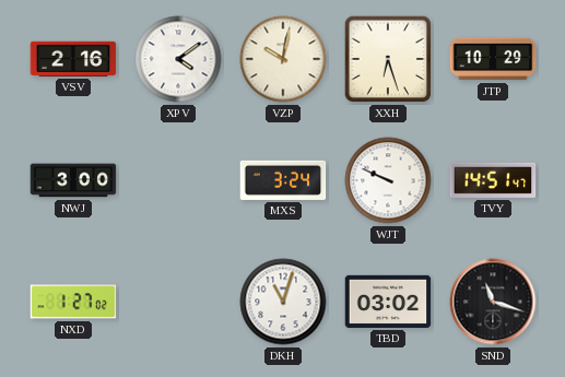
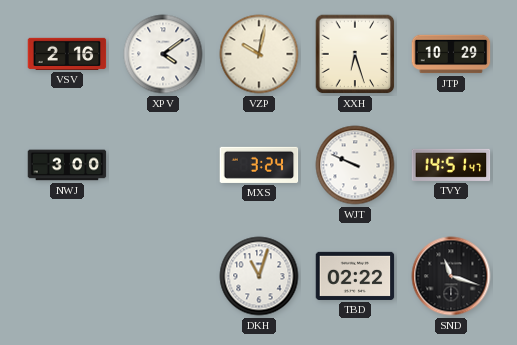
NXD: 1:27 -> none (73, 302)
TBD: 03:02 -> 02:22 (355, 276)
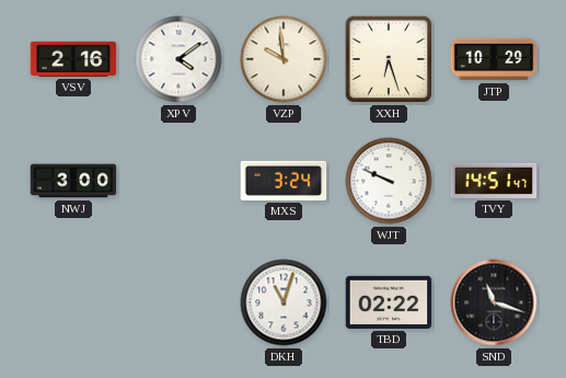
VZP: 10:02 -> 9:59 (284, 59)
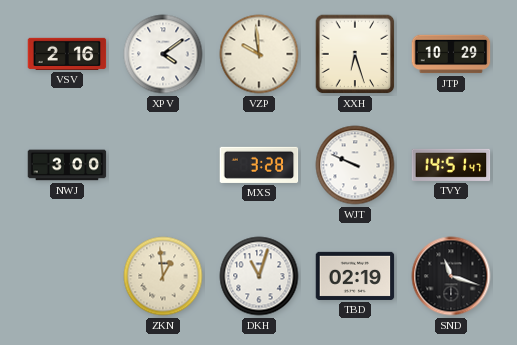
MXS: 3:24 -> 3:28 (259, 165)
ZKN: none -> 12:59 (163, 276)
TBD: 02:22 -> 02:19 (355, 276)
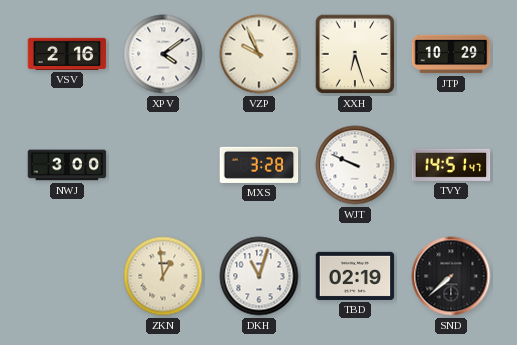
VZP: 9:59 -> 9:56 (259, 54)
SND: 11:18 -> 7:38 (451, 276)
